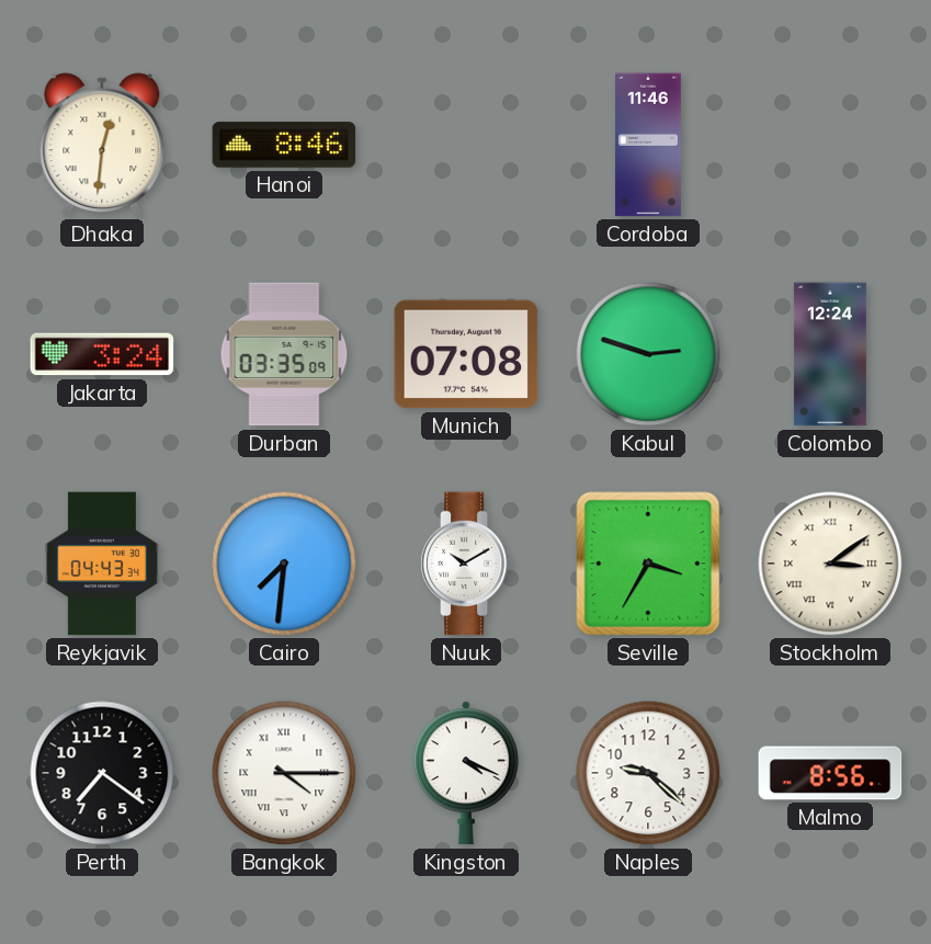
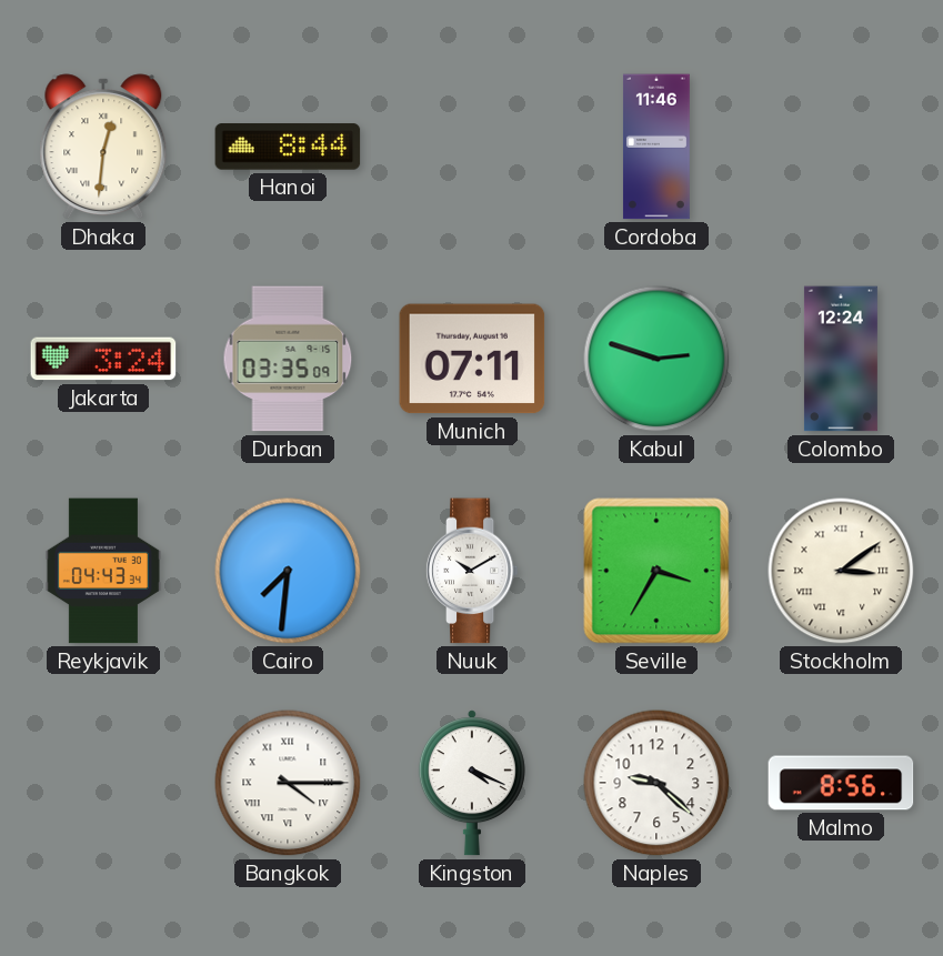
Hanoi: 8:46 -> 8:44 (288, 147)
Munich: 07:08 -> 07:11 (472, 359)
Perth: 7:21 -> none (102, 773)
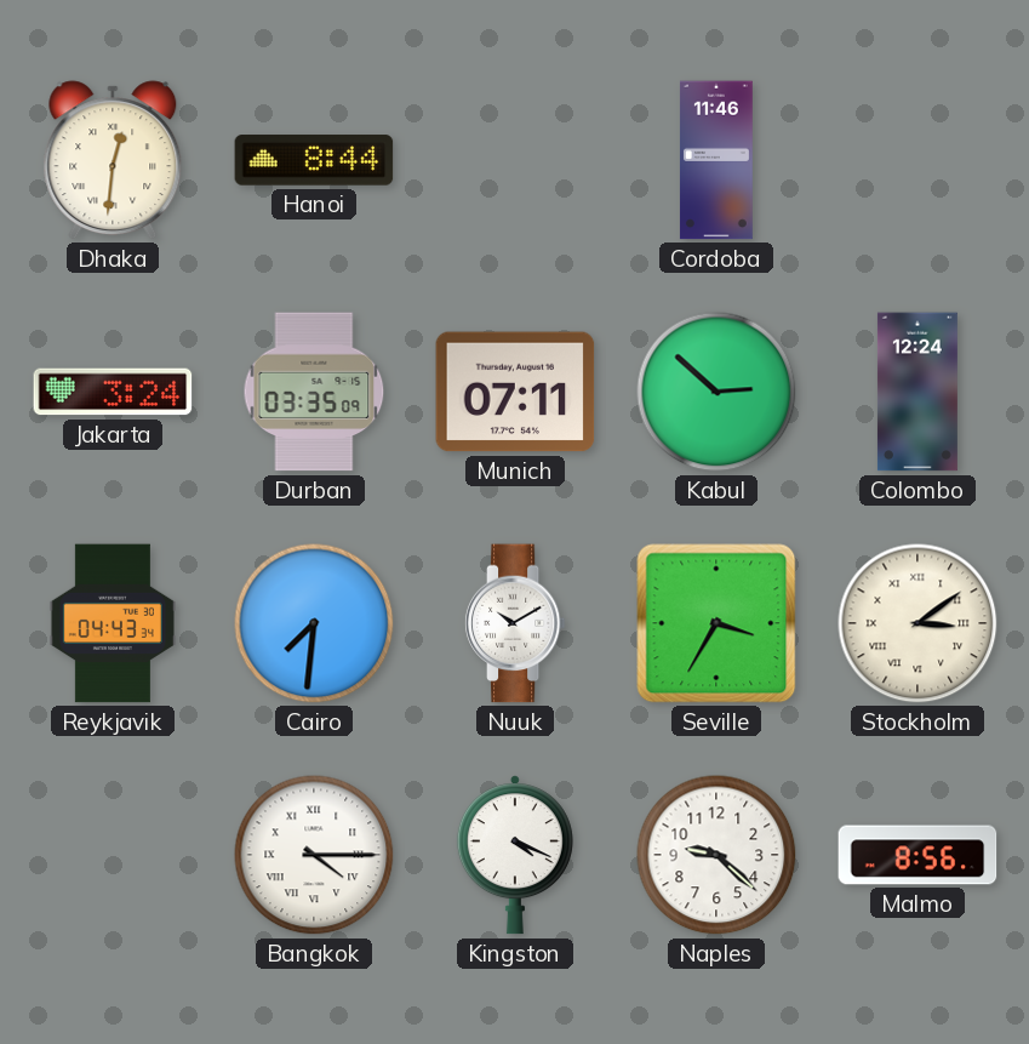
Kabul: 2:48 -> 2:52 (716, 392)
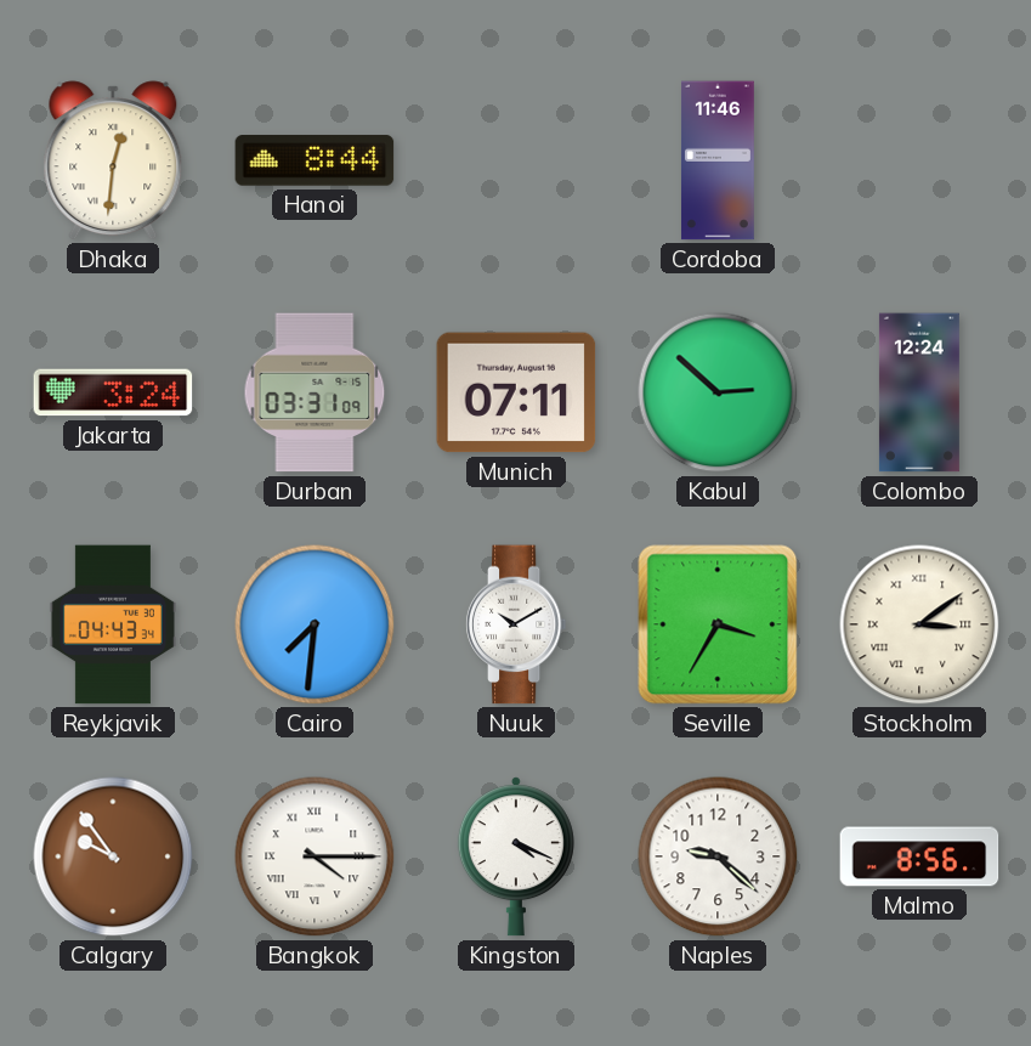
Durban: 03:35 -> 03:31 (315, 392)
Calgary: none -> 9:54 (113, 856)
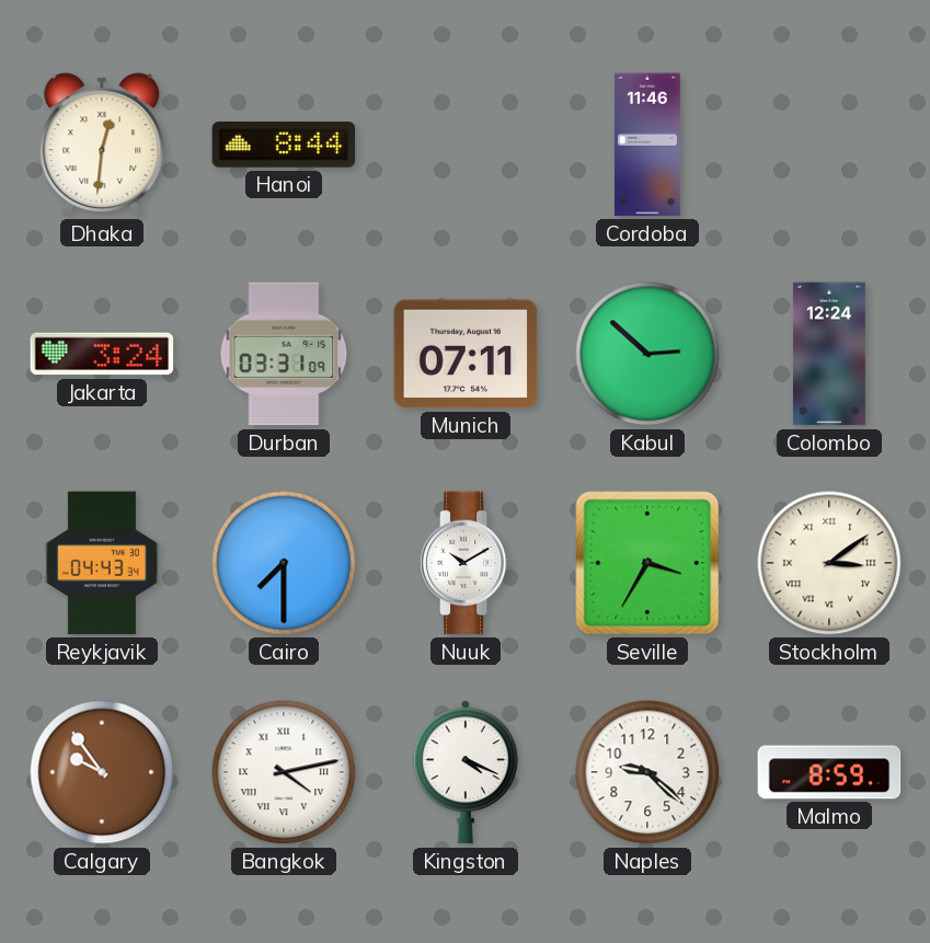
Cairo: 7:31 -> 7:30 (284, 563)
Bangkok: 4:15 -> 4:13 (284, 772)
Malmo: 8:56 -> 8:59 (829, 772)
